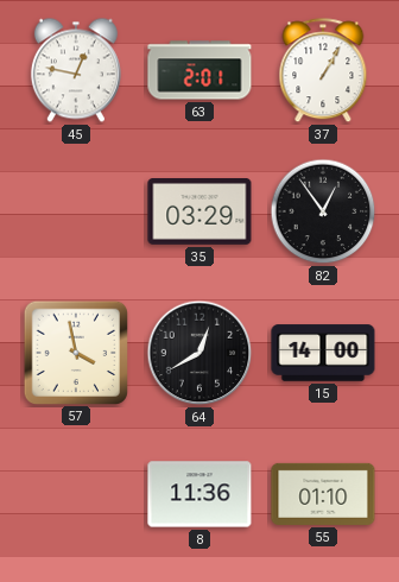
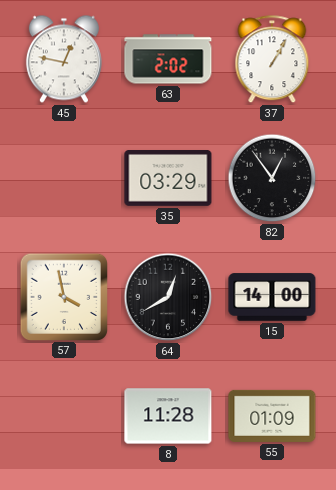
63: 2:01 -> 2:02 (168, 59)
8: 11:36 -> 11:28 (168, 416)
55: 01:10 -> 01:09 (272, 416)
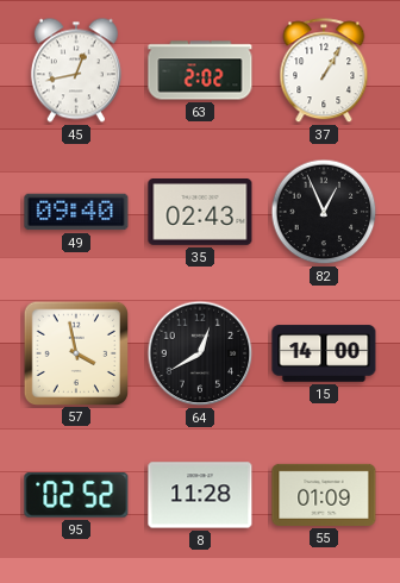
45: 12:47 -> 12:43 (76, 70)
49: none -> 09:40 (76, 212)
35: 03:29 -> 02:43 (200, 213)
82: 12:54 -> 12:56 (324, 212)
95: none -> 02:52 (76, 495)
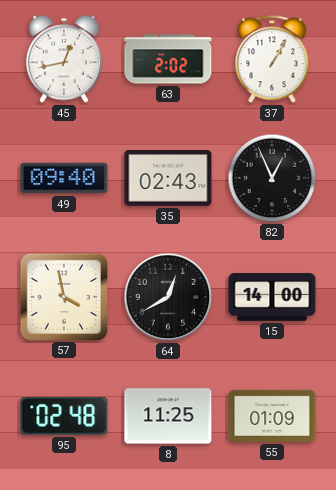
95: 02:52 -> 02:48 (64, 416)
8: 11:28 -> 11:25 (168, 416)
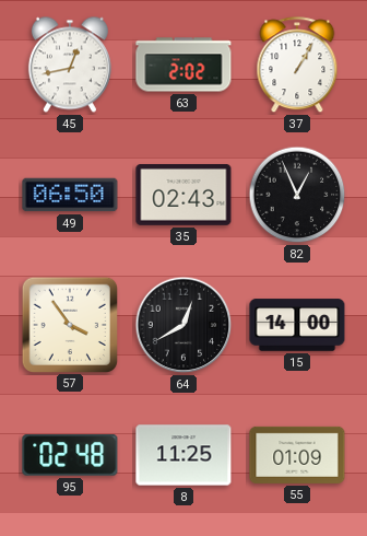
49: 09:40 -> 06:50 (70, 195)
57: 3:58 -> 3:54 (69, 324)
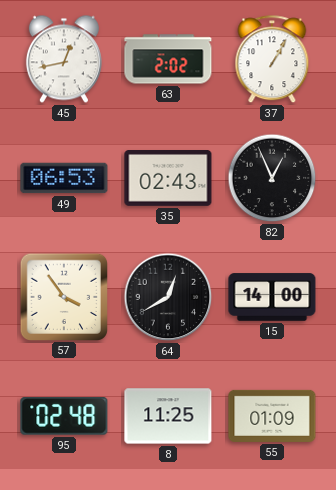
49: 06:50 -> 06:53 (64, 178)
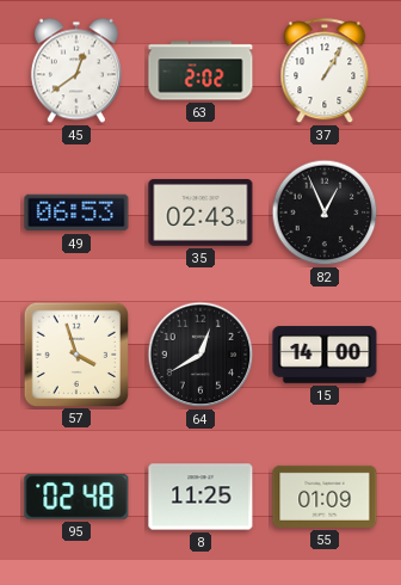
45: 12:43 -> 12:39 (76, 70)
57: 3:54 -> 3:57 (75, 353)
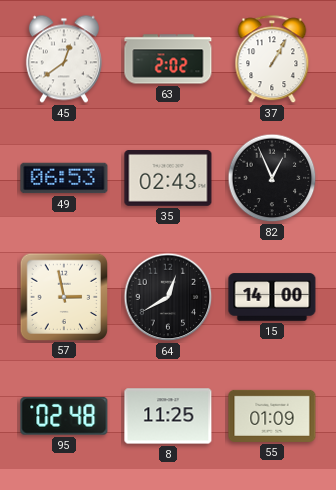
57: 3:57 -> 2:58 (63, 296)
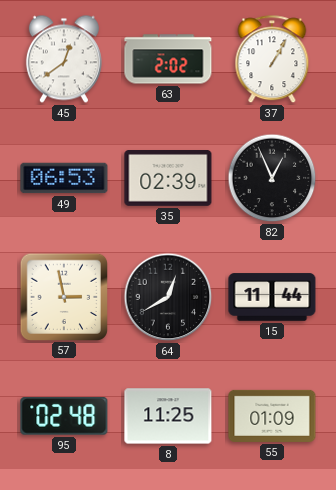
35: 02:43 -> 02:39 (168, 179)
15: 14:00 -> 11:44 (272, 297)
